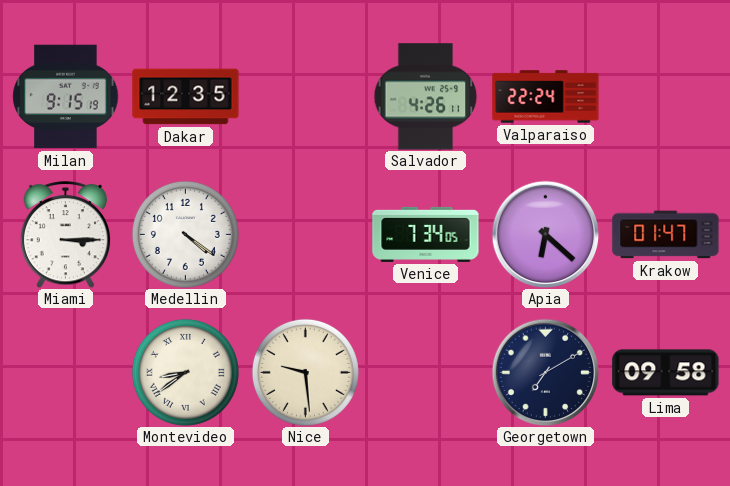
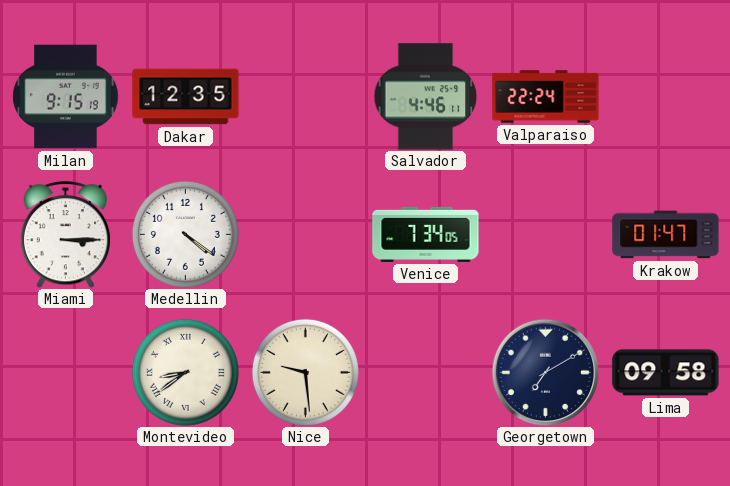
Salvador: 4:26 -> 4:46 (426, 97)
Apia: 6:22 -> none (545, 234)
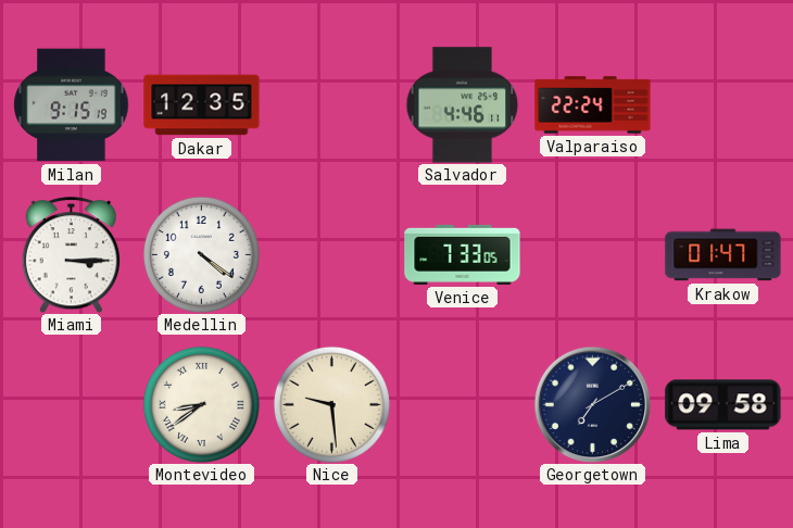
Venice: 7:34 -> 7:33 (463, 254)
